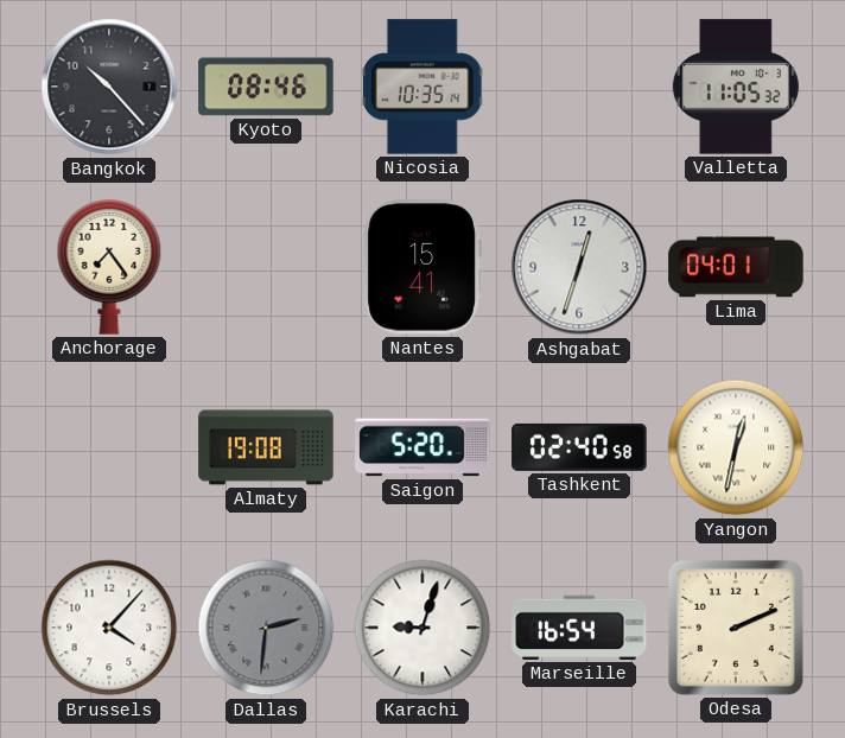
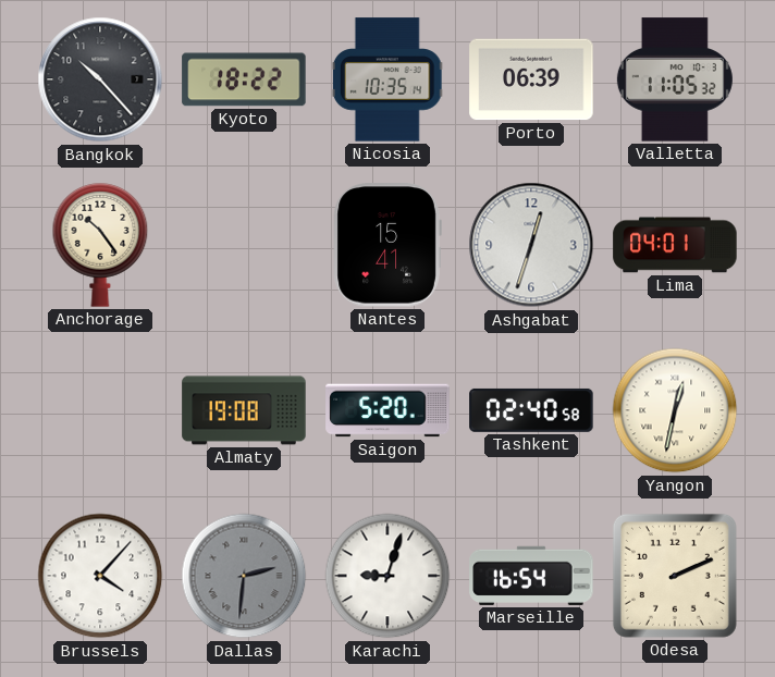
Kyoto: 08:46 -> 18:22 (244, 79)
Porto: none -> 06:39 (531, 79)
Anchorage: 7:24 -> 10:24 (100, 245)
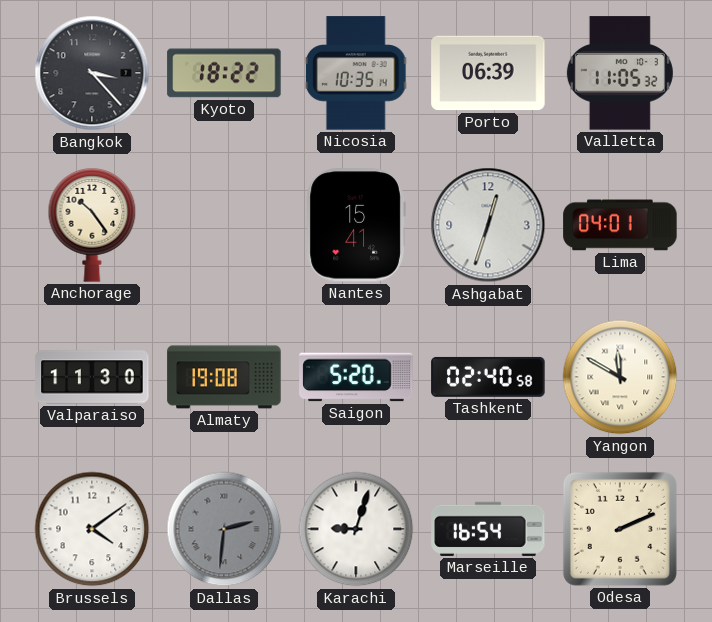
Bangkok: 10:23 -> 3:23 (92, 73)
Valparaiso: none -> 11:30 (92, 377)
Yangon: 12:32 -> 11:50 (620, 377)
Brussels: 4:07 -> 4:09 (92, 529)
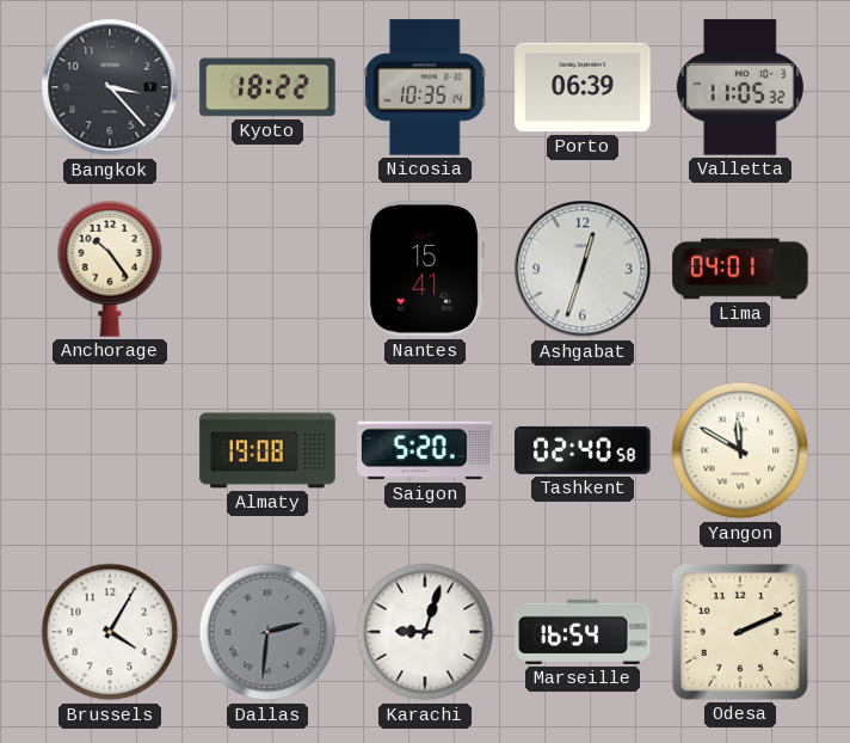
Valparaiso: 11:30 -> none (92, 377)
Brussels: 4:09 -> 4:05 (110, 632)
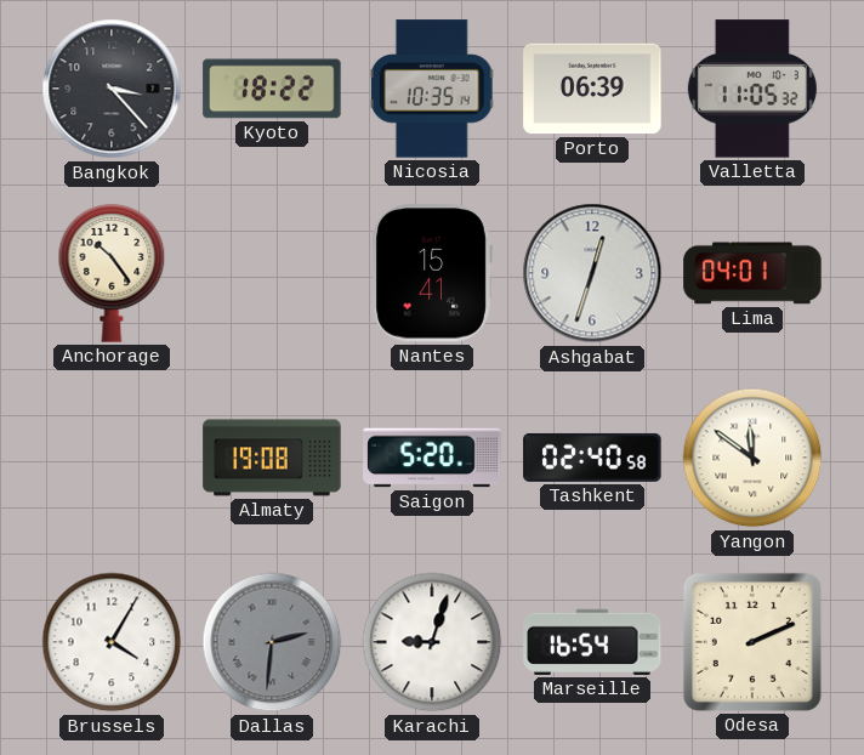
Yangon: 11:50 -> 11:51 (752, 458)
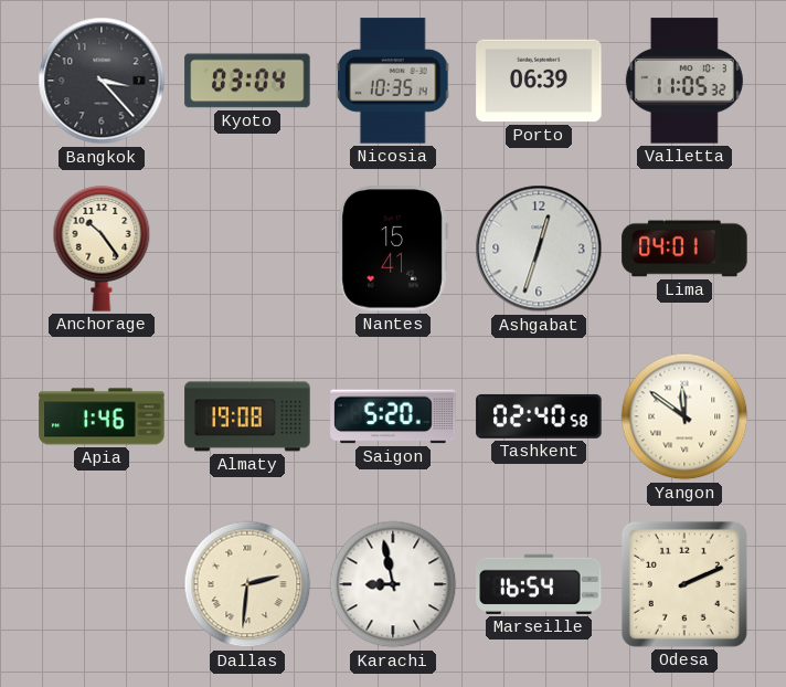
Kyoto: 18:22 -> 03:04 (247, 81)
Apia: none -> 1:46 (102, 416)
Brussels: 4:05 -> none (112, 642)
Dallas dial: grey -> cream (247, 584)
Karachi: 9:03 -> 8:58 (393, 584)
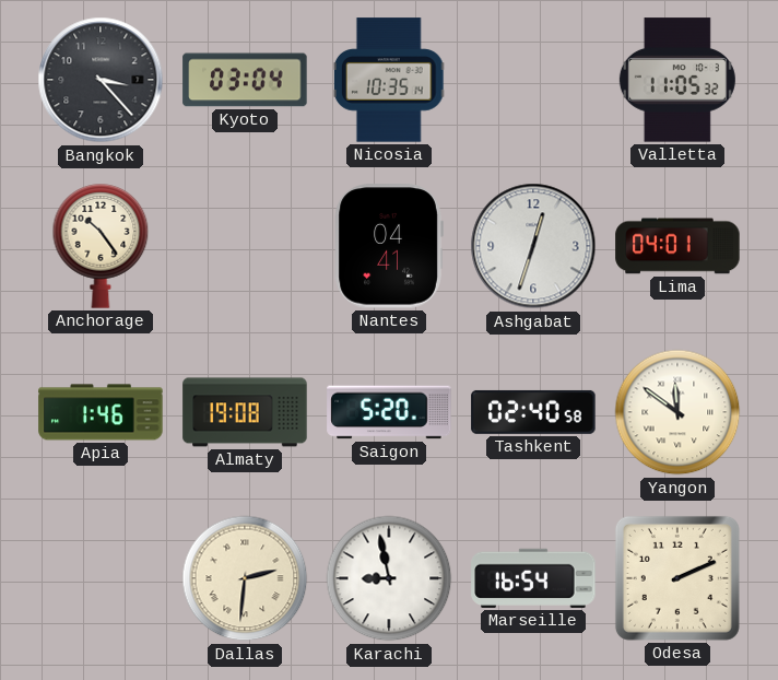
Porto: 06:39 -> none (539, 81)
Nantes: 15:41 -> 04:41 (389, 246)
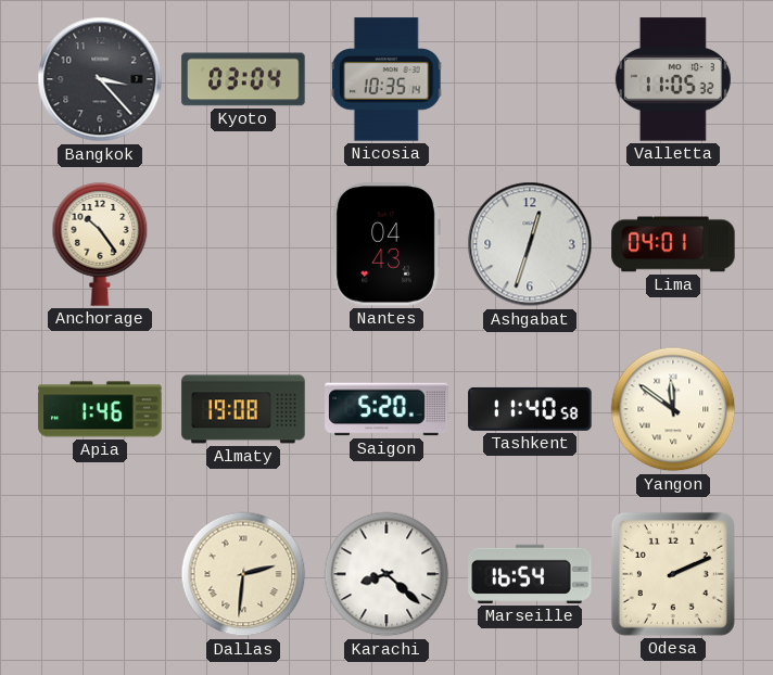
Nantes: 04:41 -> 04:43 (386, 244)
Tashkent: 02:40 -> 11:40 (530, 409)
Karachi: 8:58 -> 8:22 (386, 574)
